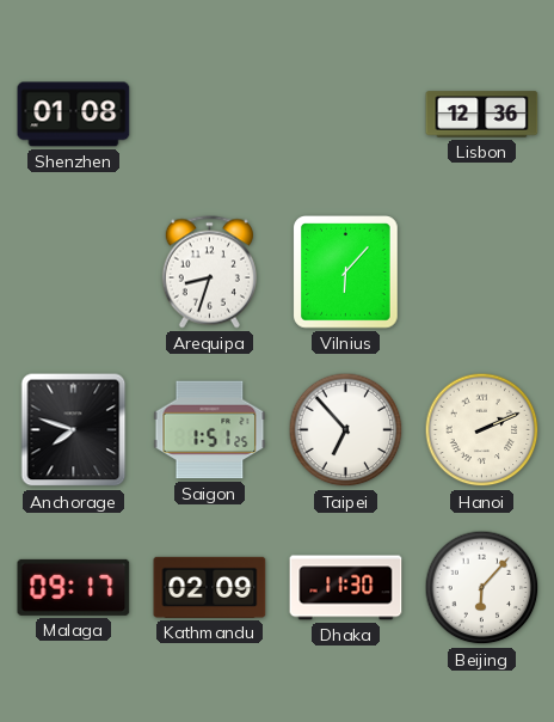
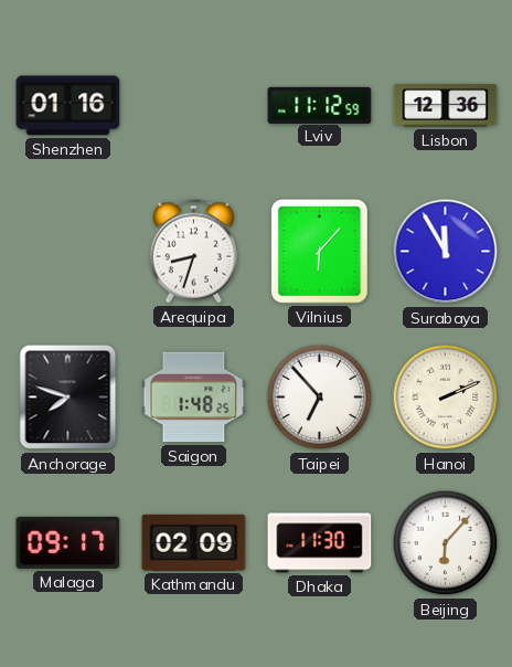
Shenzhen: 01:08 -> 01:16 (68, 106)
Lviv: none -> 11:12 (320, 105)
Surabaya: none -> 11:55 (446, 252)
Saigon: 1:51 -> 1:48 (194, 398)
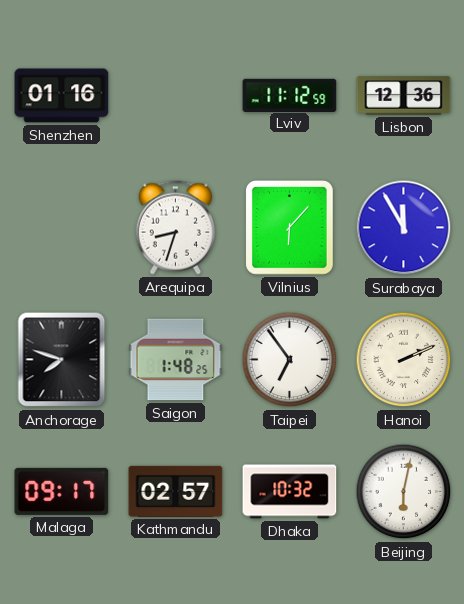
Taipei: 6:53 -> 6:54 (290, 360)
Kathmandu: 02:09 -> 02:57 (176, 491)
Dhaka: 11:30 -> 10:32 (290, 492)
Beijing: 6:07 -> 6:02 (404, 492)
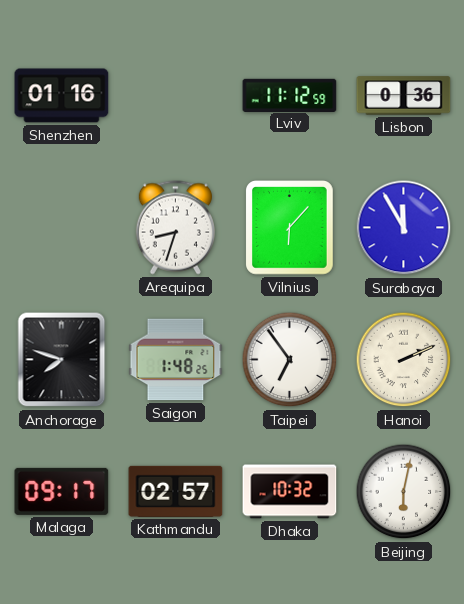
Lisbon: 12:36 -> 0:36 (404, 96)
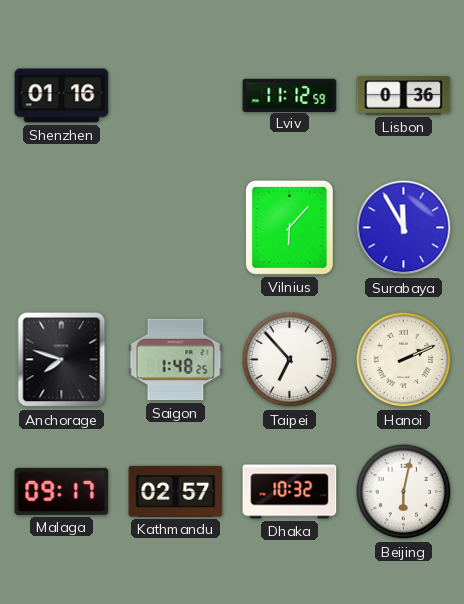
Arequipa: 8:33 -> none (175, 228)
Taipei: 6:54 -> 6:53 (290, 360)
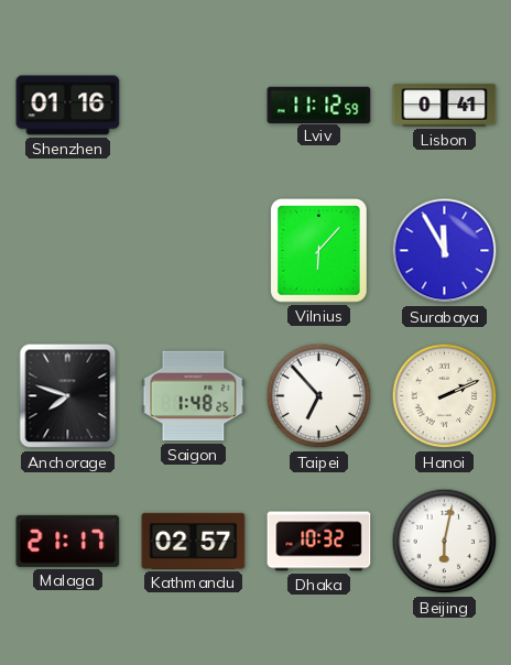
Lisbon: 0:36 -> 0:41 (445, 106)
Malaga: 09:17 -> 21:17 (68, 541)
